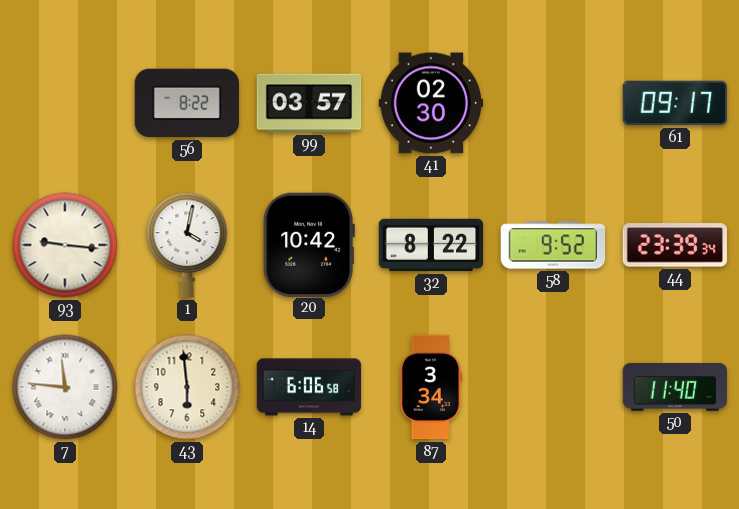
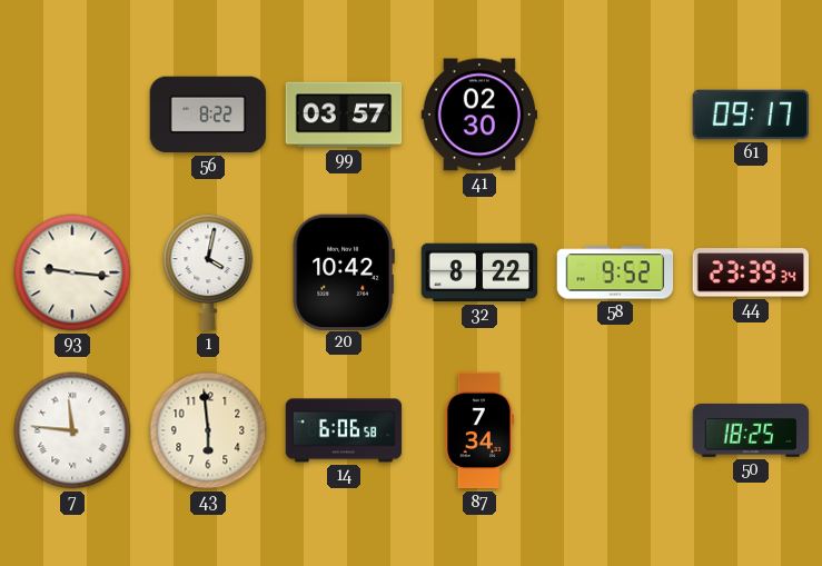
87: 3:34 -> 7:34 (479, 430)
50: 11:40 -> 18:25 (751, 430)
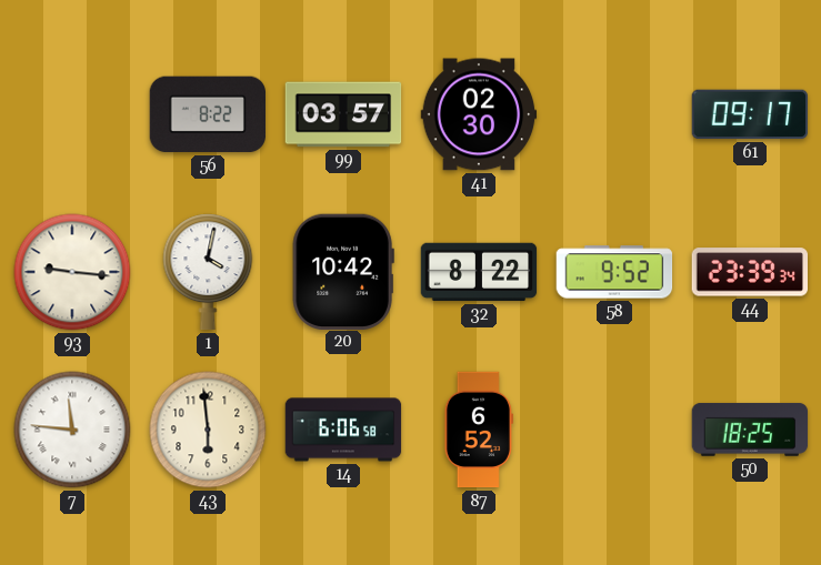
87: 7:34 -> 6:52 (479, 430)
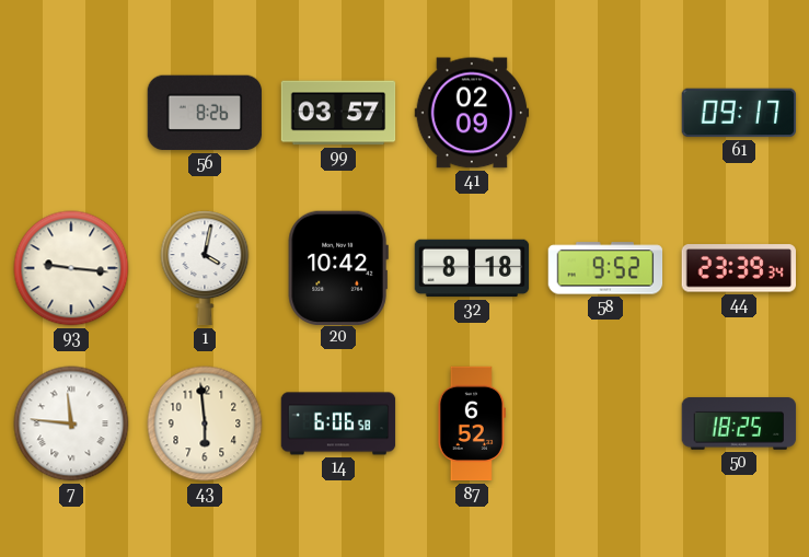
56: 8:22 -> 8:26 (205, 113)
41: 02:30 -> 02:09 (472, 113)
32: 8:22 -> 8:18 (472, 268)
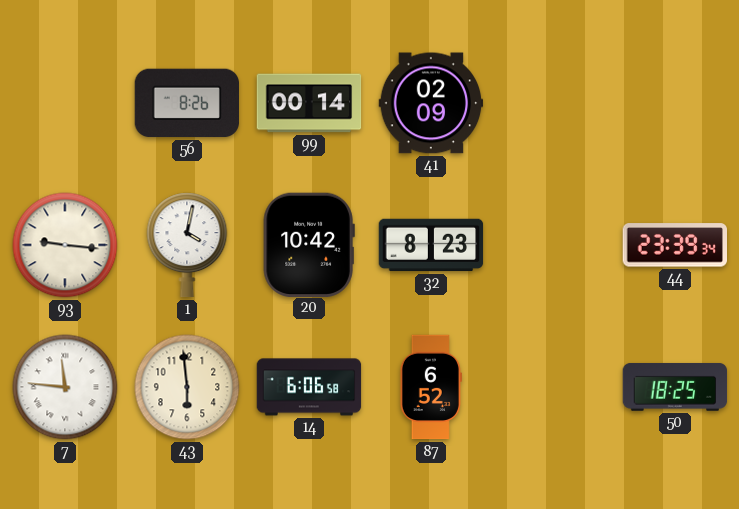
99: 03:57 -> 00:14 (309, 103)
61: 09:17 -> none (739, 113)
32: 8:18 -> 8:23 (431, 245)
58: 9:52 -> none (605, 268)
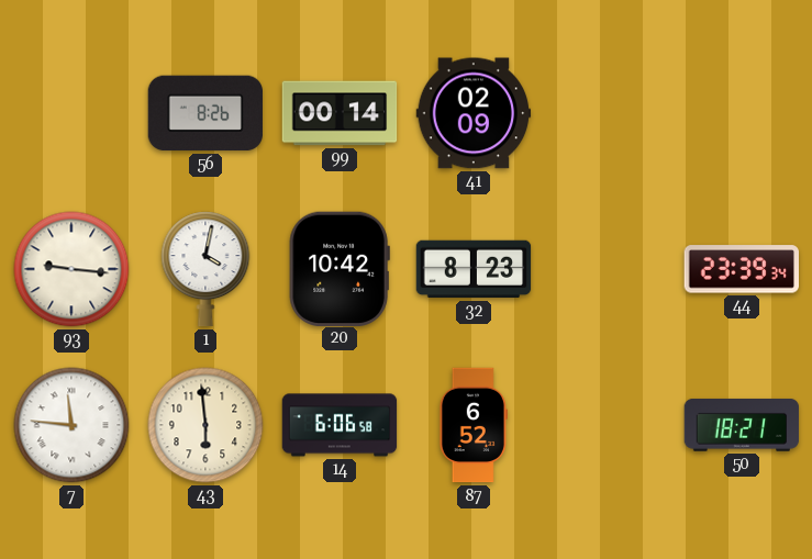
50: 18:25 -> 18:21 (742, 425)
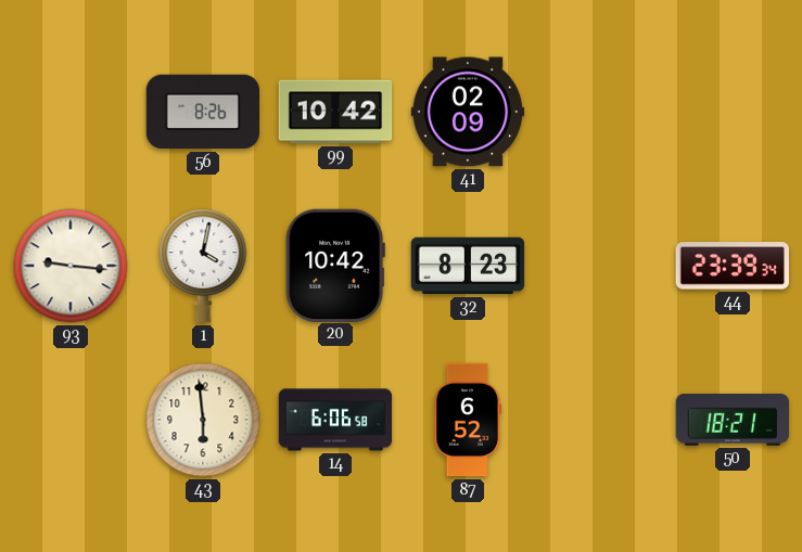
99: 00:14 -> 10:42 (335, 112)
7: 11:46 -> none (71, 425)
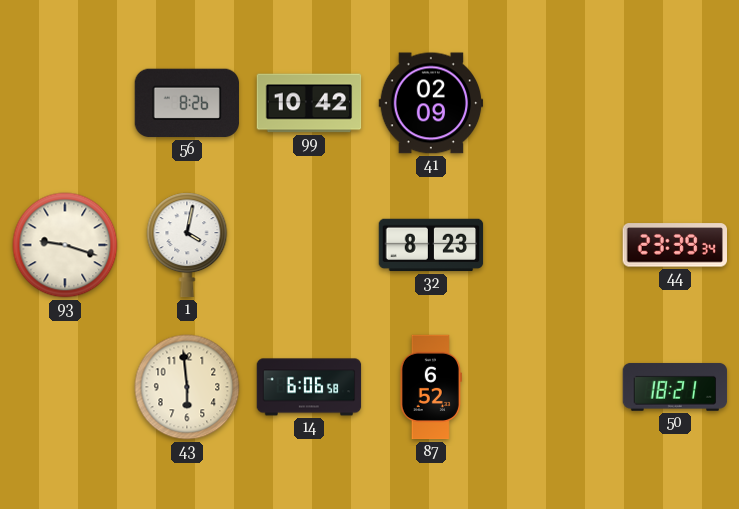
93: 9:16 -> 9:18 (65, 245)
20: 10:42 -> none (335, 265)
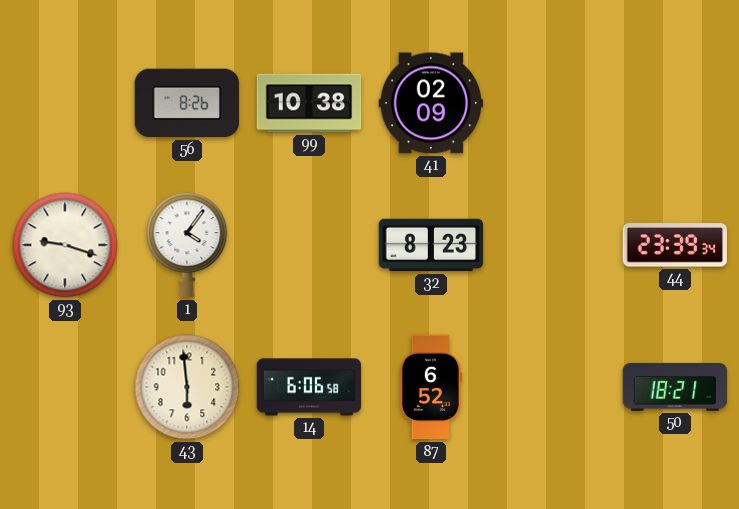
99: 10:42 -> 10:38 (309, 103)
1: 4:02 -> 4:06 (187, 245)
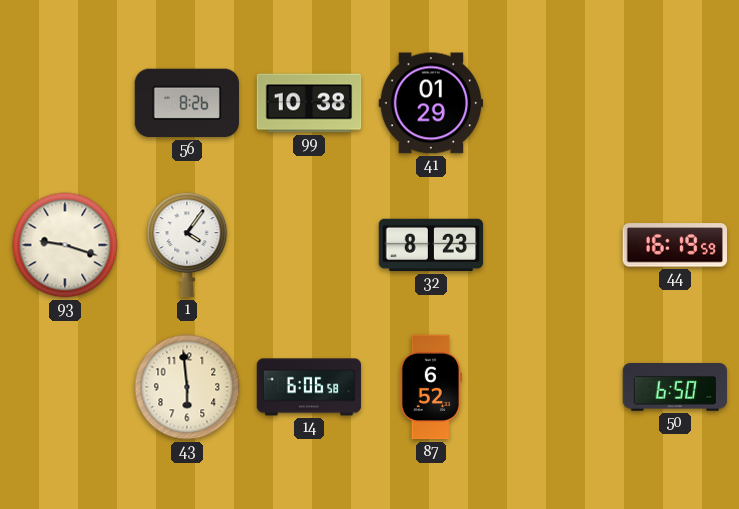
41: 02:09 -> 01:29 (431, 103)
44: 23:39 -> 16:19 (674, 245)
50: 18:21 -> 6:50 (675, 387)
